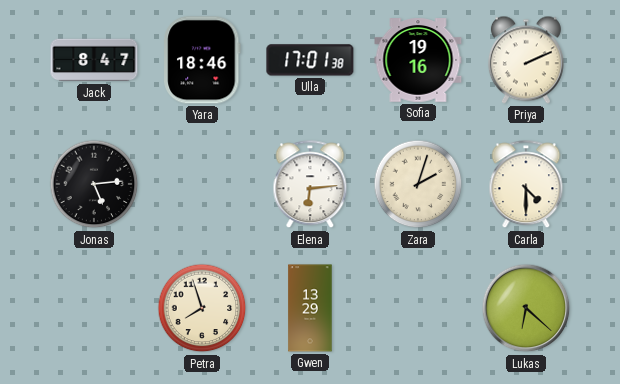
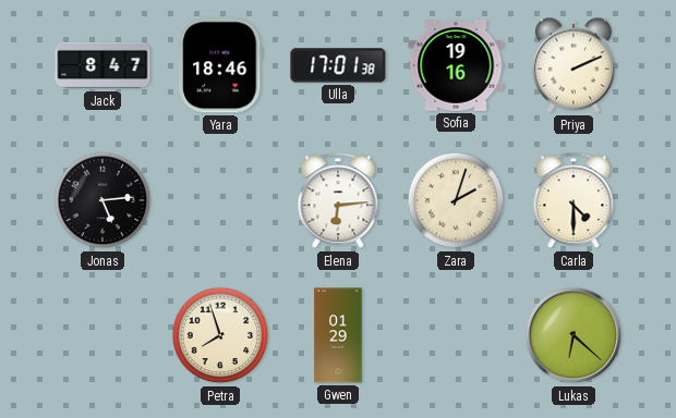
Gwen: 13:29 -> 01:29 (338, 335)
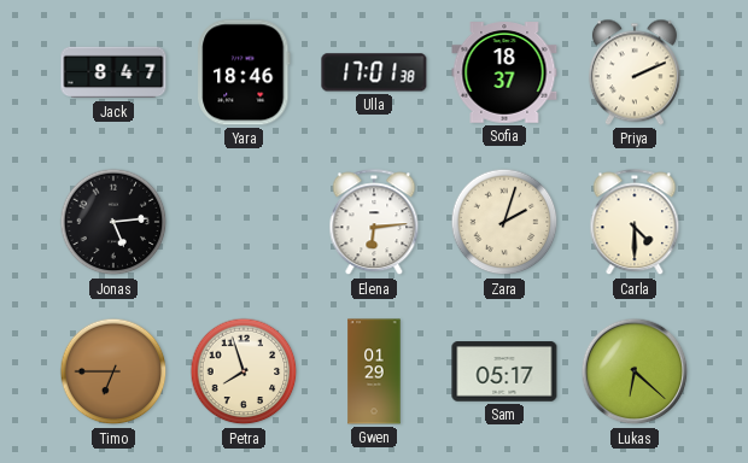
Sofia: 19:16 -> 18:37 (504, 72)
Timo: none -> 6:45 (113, 371)
Sam: none -> 05:17 (504, 371)
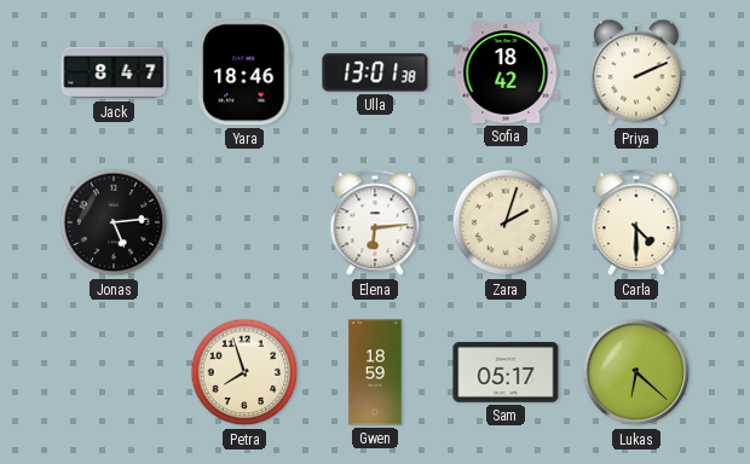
Ulla: 17:01 -> 13:01 (375, 72)
Sofia: 18:37 -> 18:42 (506, 72)
Timo: 6:45 -> none (113, 371)
Gwen: 01:29 -> 18:59 (375, 372)
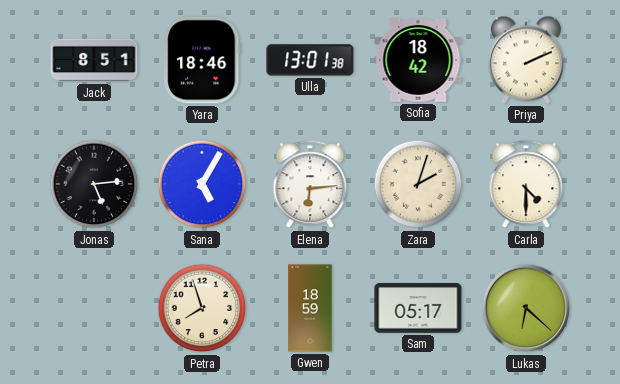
Jack: 8:47 -> 8:51 (94, 60)
Sana: none -> 5:05 (202, 184)
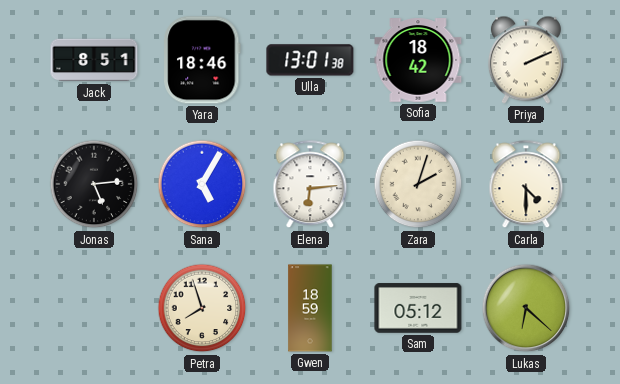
Sam: 05:17 -> 05:12 (418, 308)
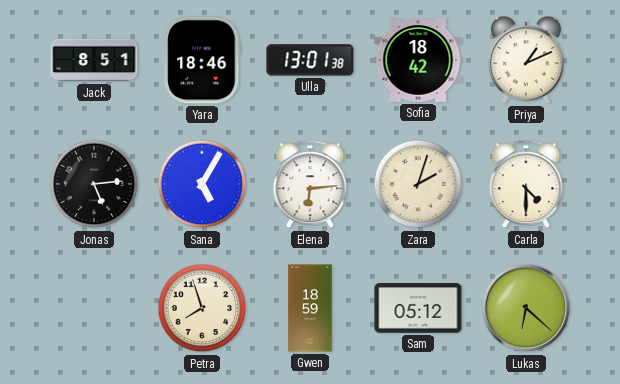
Priya: 2:11 -> 1:11 (526, 60)
